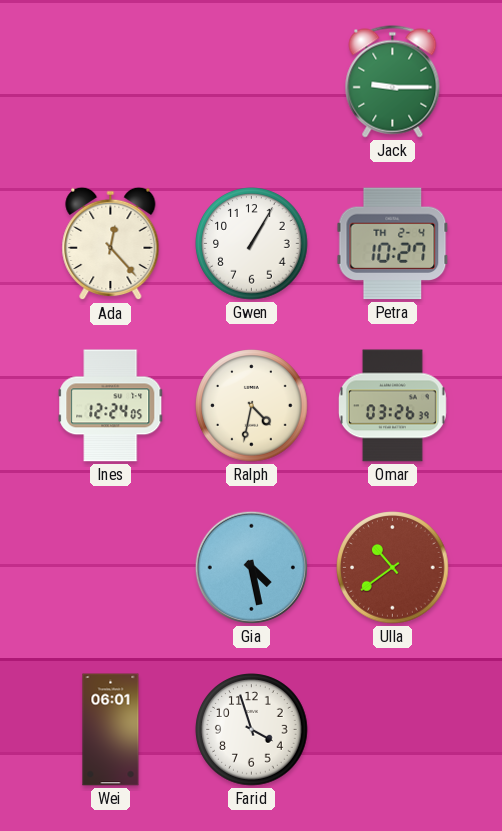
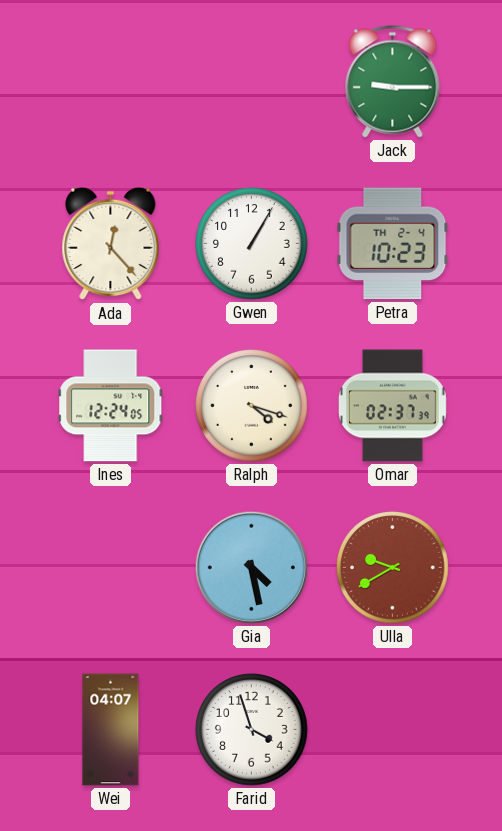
Petra: 10:27 -> 10:23 (393, 244)
Ralph: 4:32 -> 4:18 (252, 406)
Omar: 03:26 -> 02:37 (392, 406)
Ulla: 10:39 -> 9:40 (393, 568)
Wei: 06:01 -> 04:07 (111, 730)
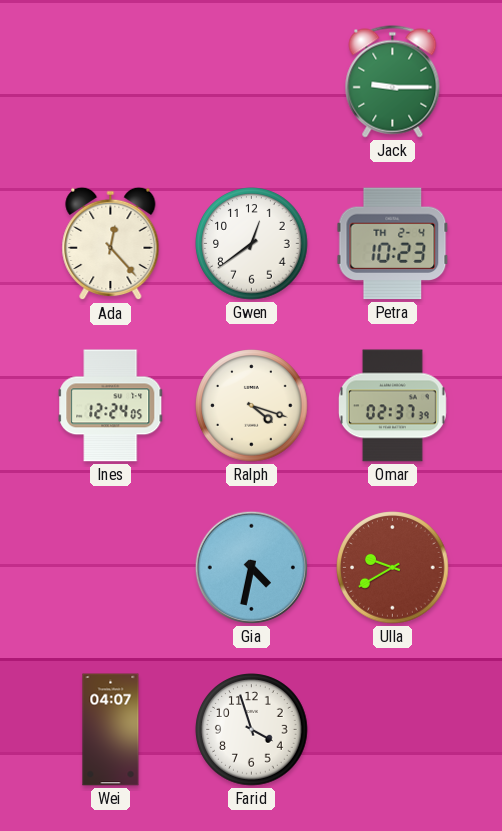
Gwen: 1:05 -> 12:39 (252, 244)
Gia: 4:28 -> 4:32 (251, 567)
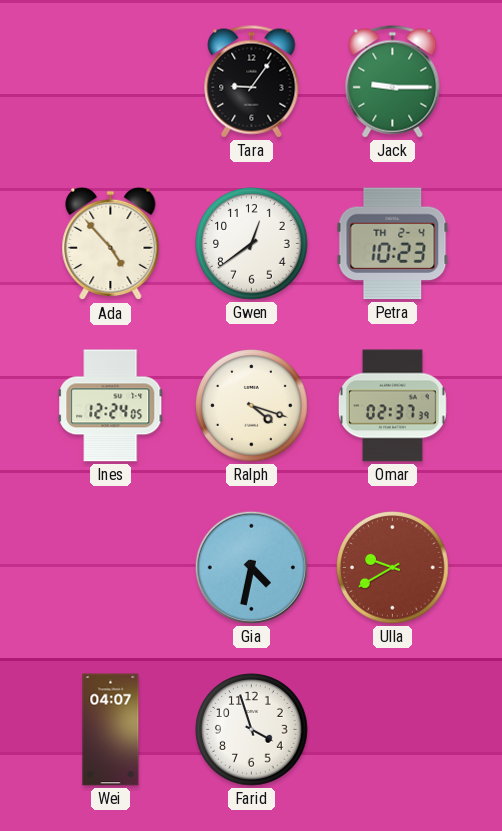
Tara: none -> 9:06 (252, 82)
Ada: 12:23 -> 4:53 (111, 244)
